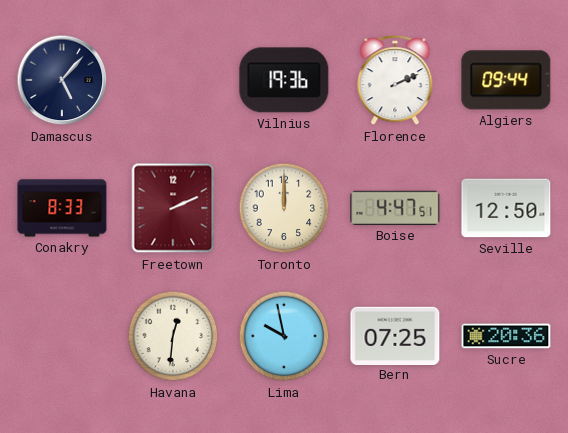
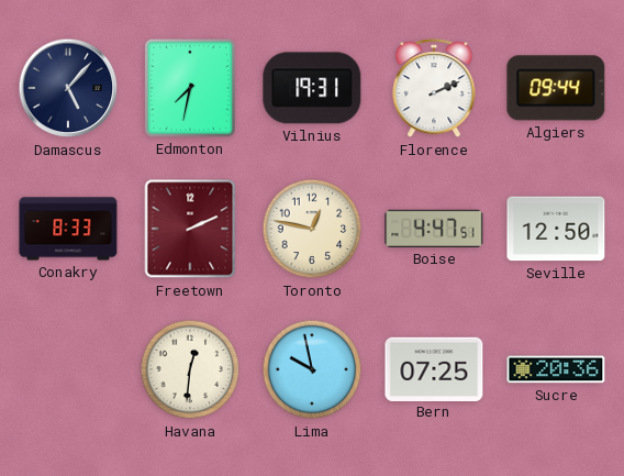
Edmonton: none -> 7:32 (190, 88)
Vilnius: 19:36 -> 19:31 (312, 88)
Toronto: 12:00 -> 12:47 (312, 229)
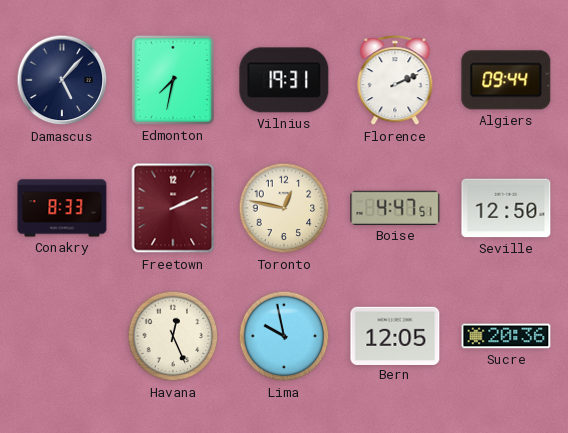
Havana: 12:31 -> 12:26 (173, 336)
Bern: 07:25 -> 12:05 (395, 335)
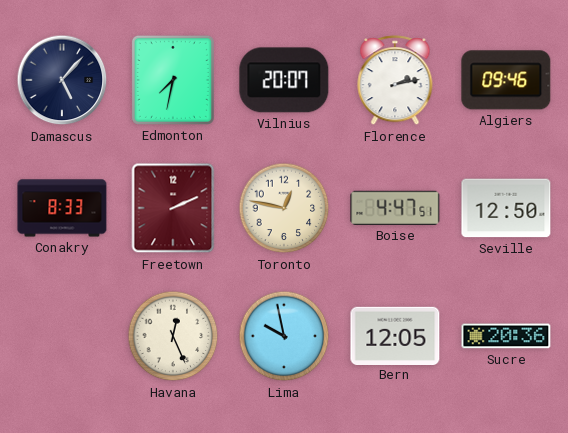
Vilnius: 19:31 -> 20:07 (284, 80)
Florence: 2:11 -> 2:13 (395, 81)
Algiers: 09:44 -> 09:46 (506, 80)
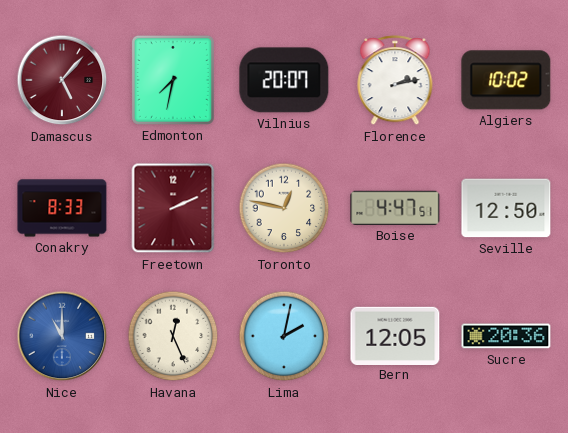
Damascus dial: navy -> burgundy (62, 80)
Algiers: 09:46 -> 10:02 (506, 80)
Nice: none -> 11:00 (62, 336)
Lima: 9:58 -> 2:02 (284, 336)
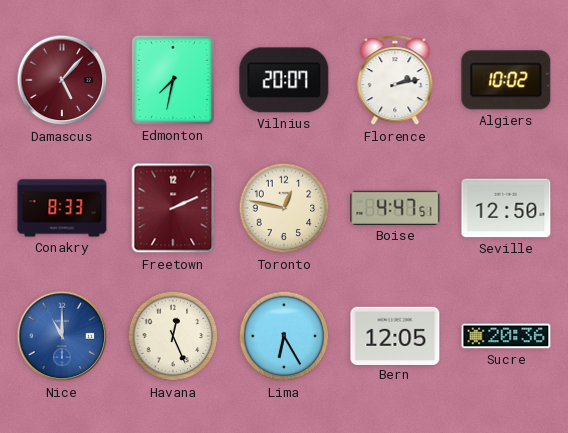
Lima: 2:02 -> 6:25 (284, 336)
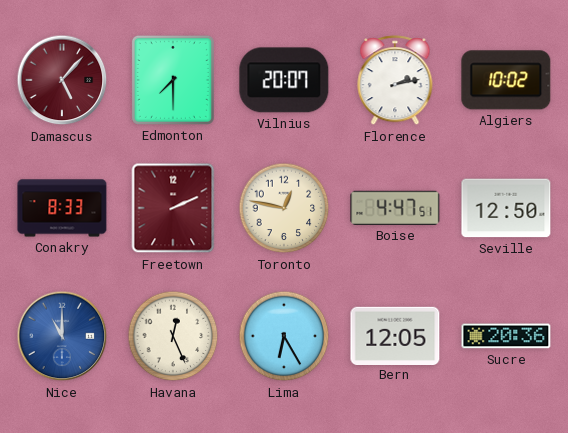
Edmonton: 7:32 -> 7:30 (173, 80)
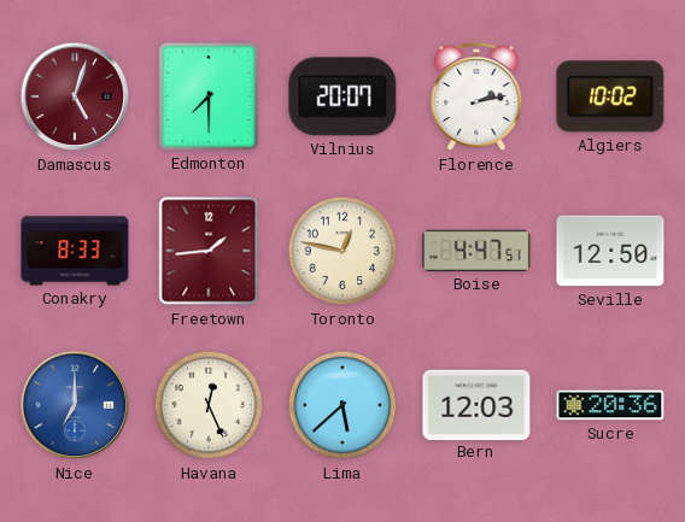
Damascus: 5:07 -> 5:03 (75, 96)
Freetown: 2:11 -> 1:44 (209, 251)
Nice: 11:00 -> 7:00 (75, 405)
Lima: 6:25 -> 5:38 (342, 405)
Bern: 12:05 -> 12:03 (476, 404)
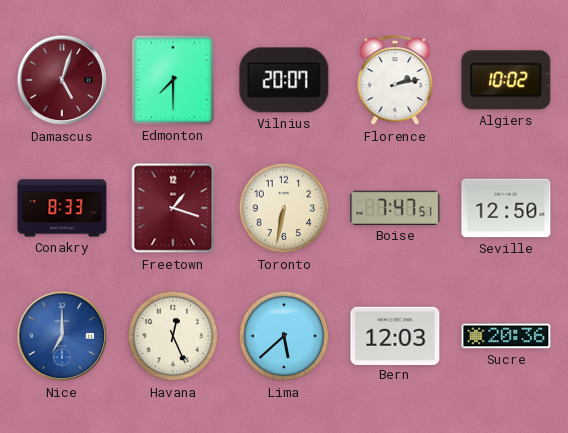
Freetown: 1:44 -> 1:18 (173, 208)
Toronto: 12:47 -> 6:32 (284, 208)
Boise: 4:47 -> 7:47 (395, 208)
